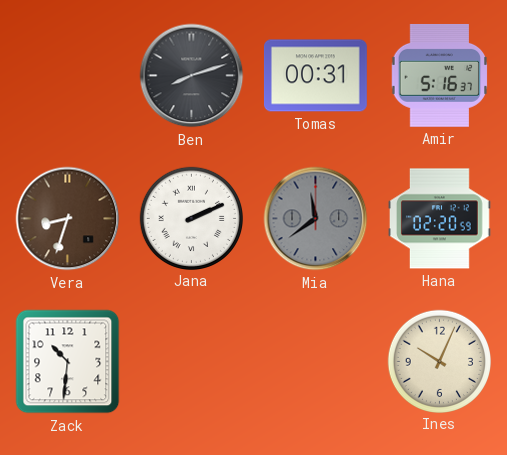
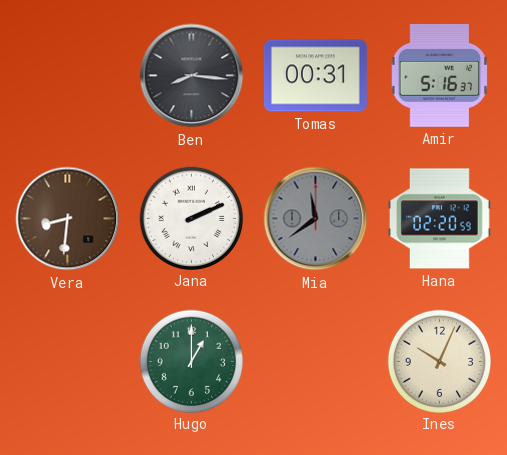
Ben: 8:12 -> 8:16 (192, 76)
Vera: 8:33 -> 8:31 (68, 219)
Zack: 10:31 -> none (68, 362)
Hugo: none -> 1:00 (191, 361)
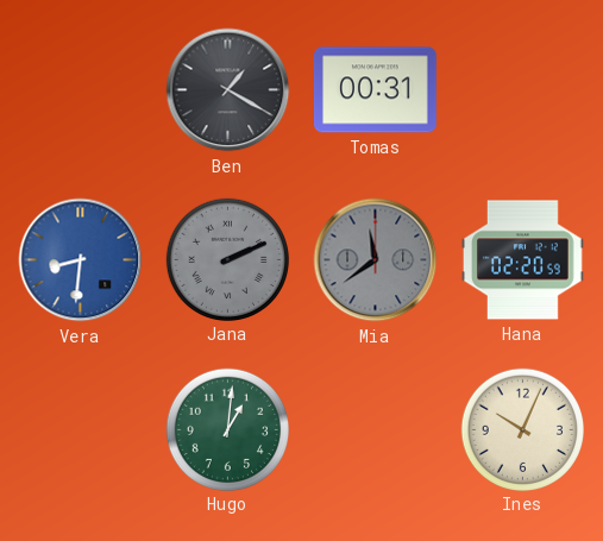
Ben: 8:16 -> 1:20 (228, 90)
Amir: 5:16 -> none (440, 75)
Vera dial: brown -> blue (81, 260)
Jana dial: white -> grey (227, 259)
Hugo: 1:00 -> 1:01 (227, 429)
